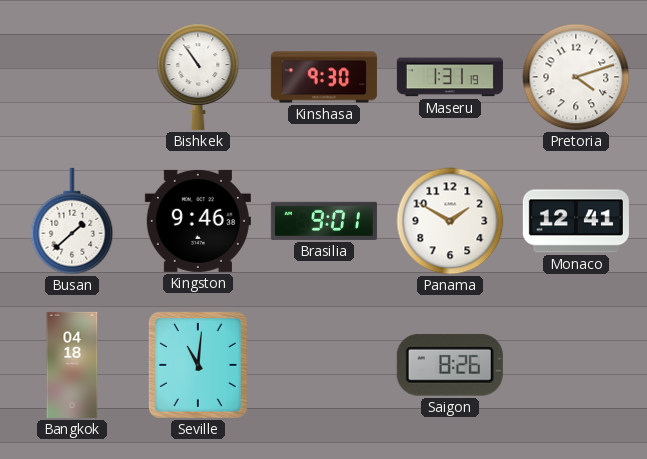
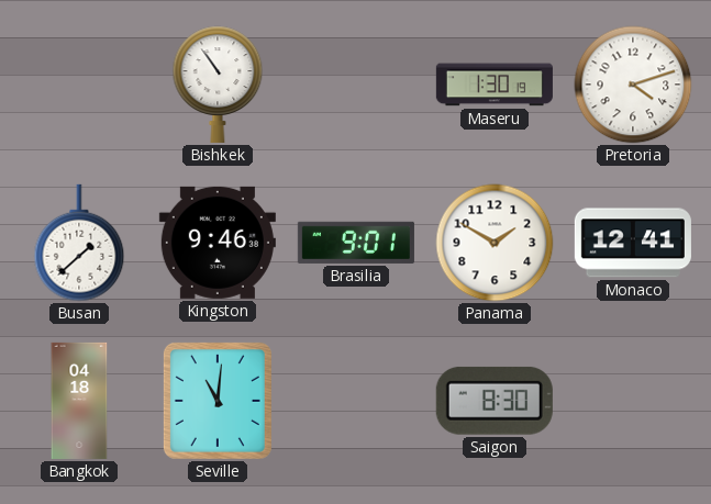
Kinshasa: 9:30 -> none (324, 77)
Maseru: 1:31 -> 1:30 (495, 85)
Saigon: 8:26 -> 8:30 (495, 401)
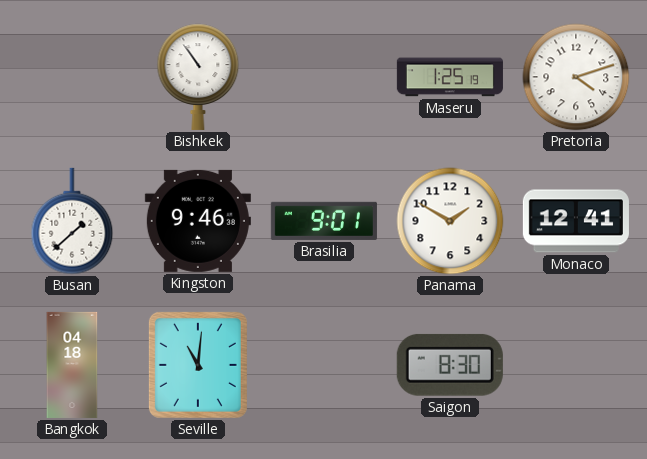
Maseru: 1:30 -> 1:25 (450, 77)
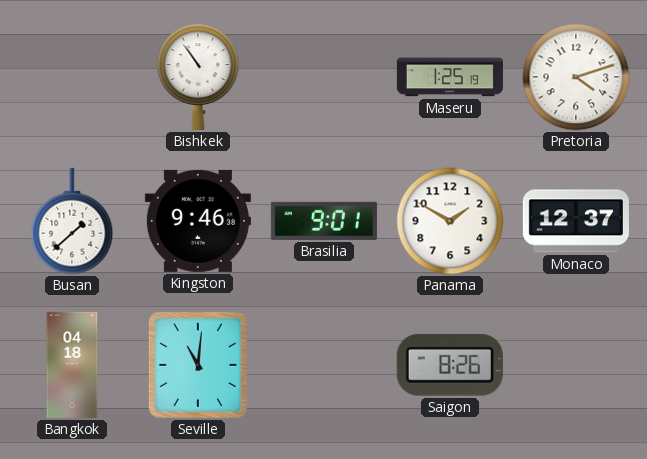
Monaco: 12:41 -> 12:37 (576, 221)
Saigon: 8:30 -> 8:26 (450, 365)
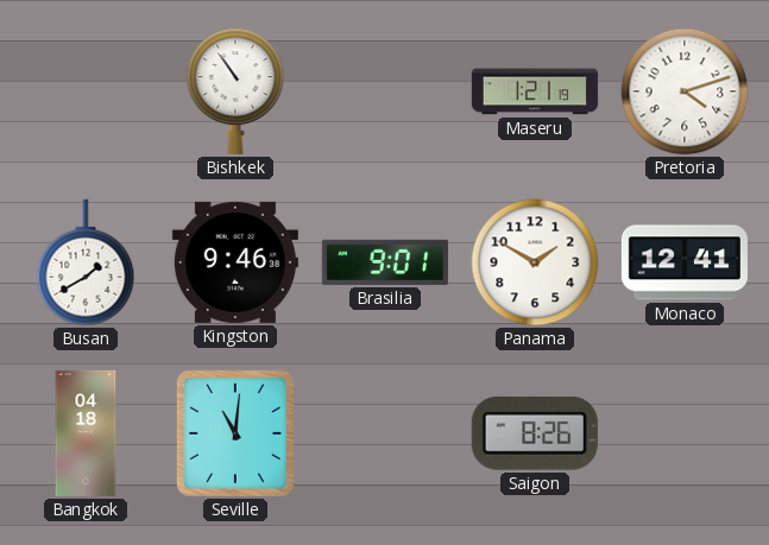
Maseru: 1:25 -> 1:21 (535, 91)
Busan: 1:38 -> 1:40 (86, 262)
Monaco: 12:37 -> 12:41 (685, 262)
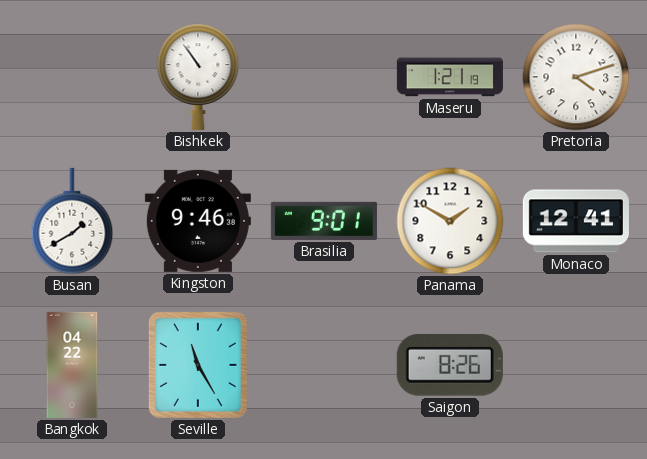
Bangkok: 04:18 -> 04:22 (72, 365)
Seville: 11:01 -> 11:25 (198, 365)
